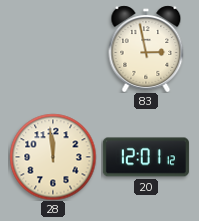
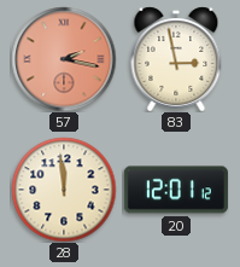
57: none -> 2:17 (64, 59)
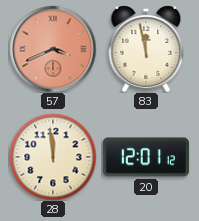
57: 2:17 -> 3:41 (53, 49)
83: 2:58 -> 11:58 (146, 49)
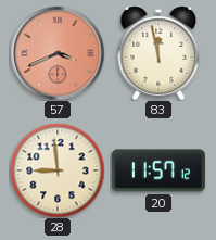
28: 11:59 -> 8:59 (58, 170)
20: 12:01 -> 11:57 (158, 170)
